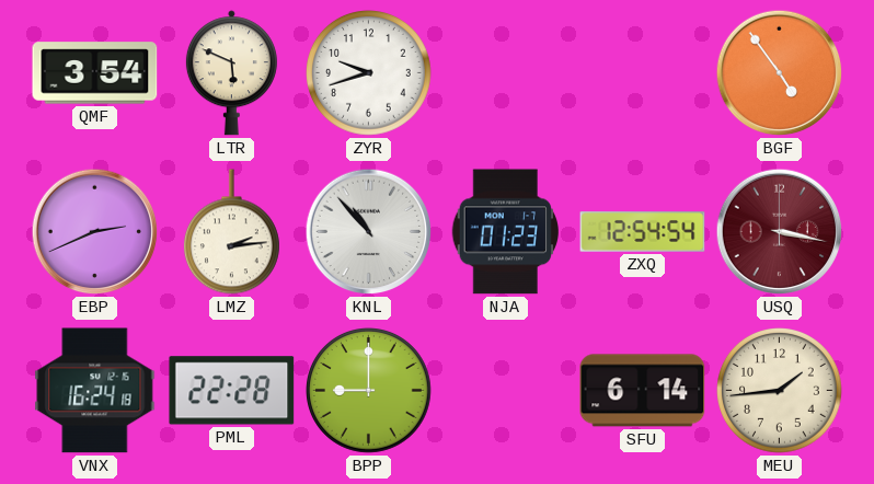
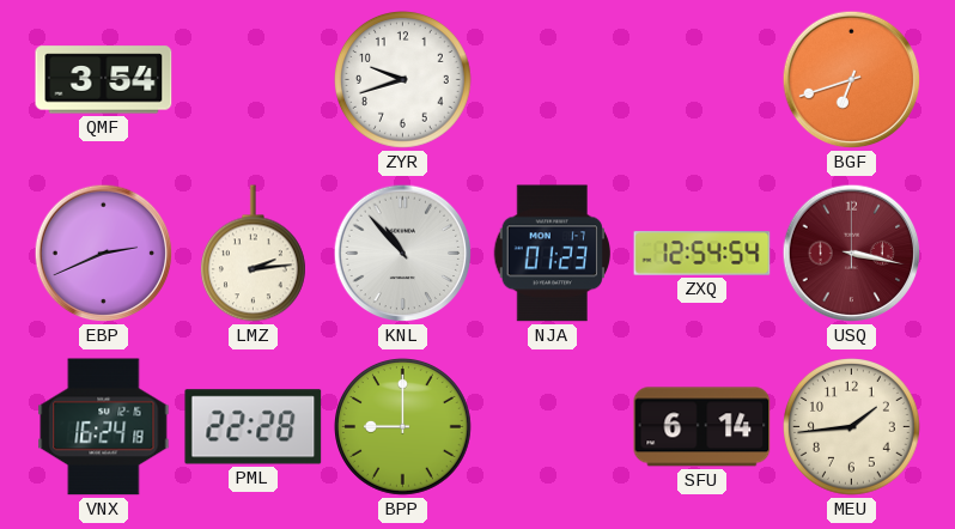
LTR: 5:49 -> none (231, 73)
BGF: 4:54 -> 6:42 (852, 80)
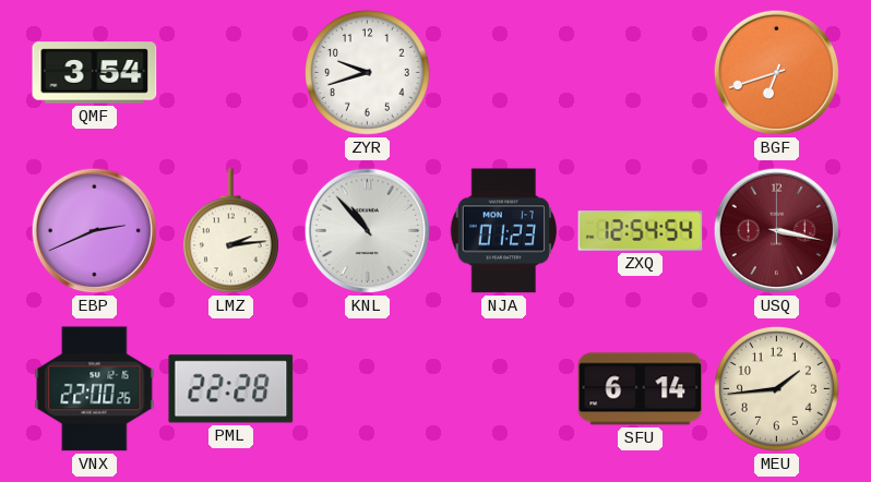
VNX: 16:24 -> 22:00 (95, 389)
BPP: 9:00 -> none (403, 427)
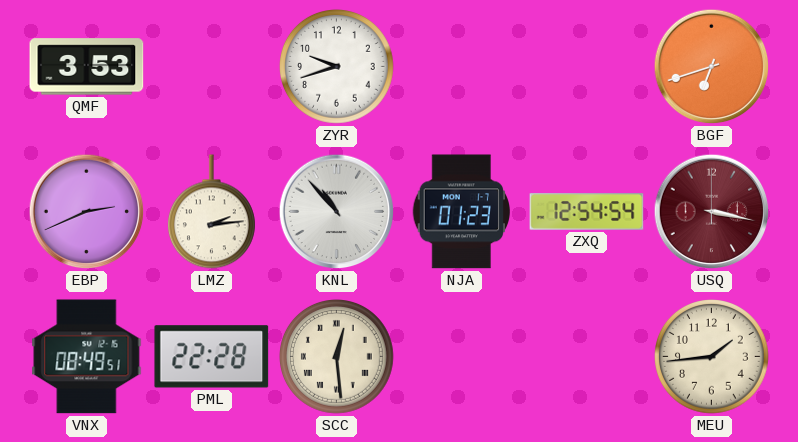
QMF: 3:54 -> 3:53 (87, 67)
VNX: 22:00 -> 08:49 (87, 357)
SCC: none -> 12:29 (337, 357)
SFU: 6:14 -> none (641, 389)
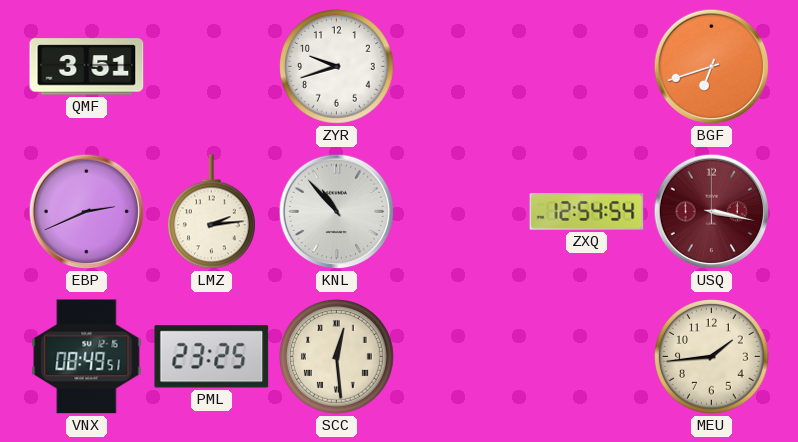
QMF: 3:53 -> 3:51 (87, 67)
NJA: 01:23 -> none (461, 212)
PML: 22:28 -> 23:25 (212, 357)
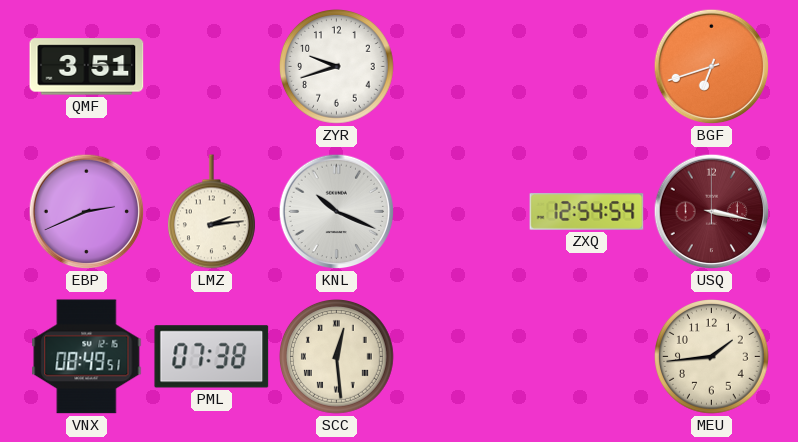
KNL: 10:53 -> 10:19 (337, 212)
PML: 23:25 -> 07:38 (212, 357)
